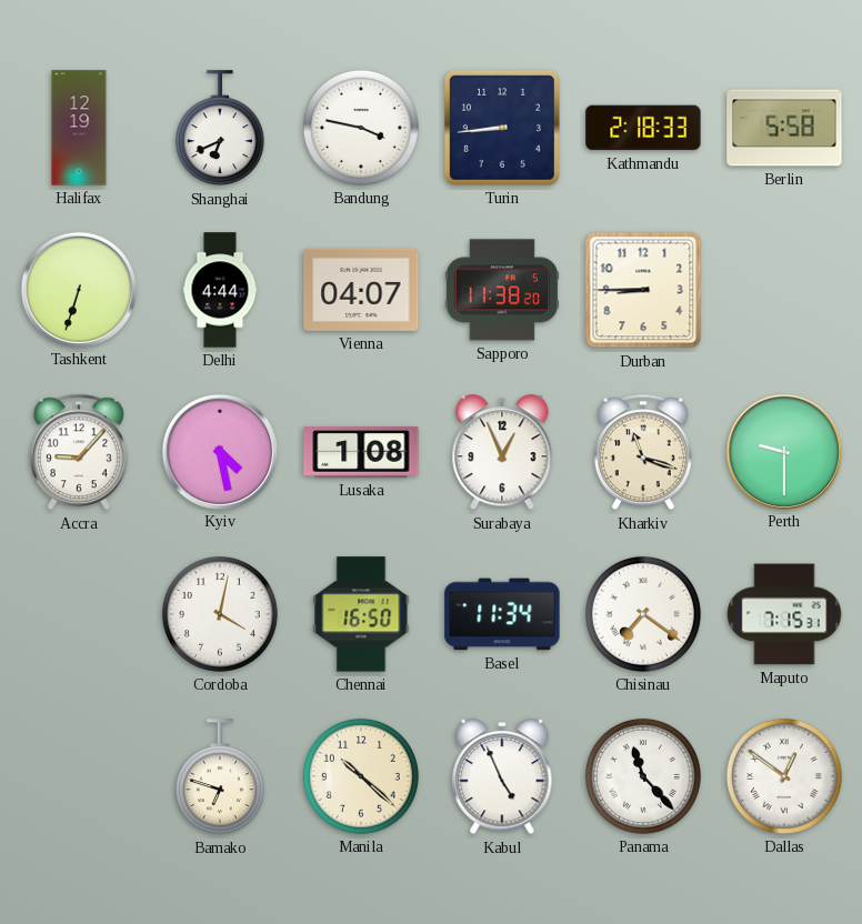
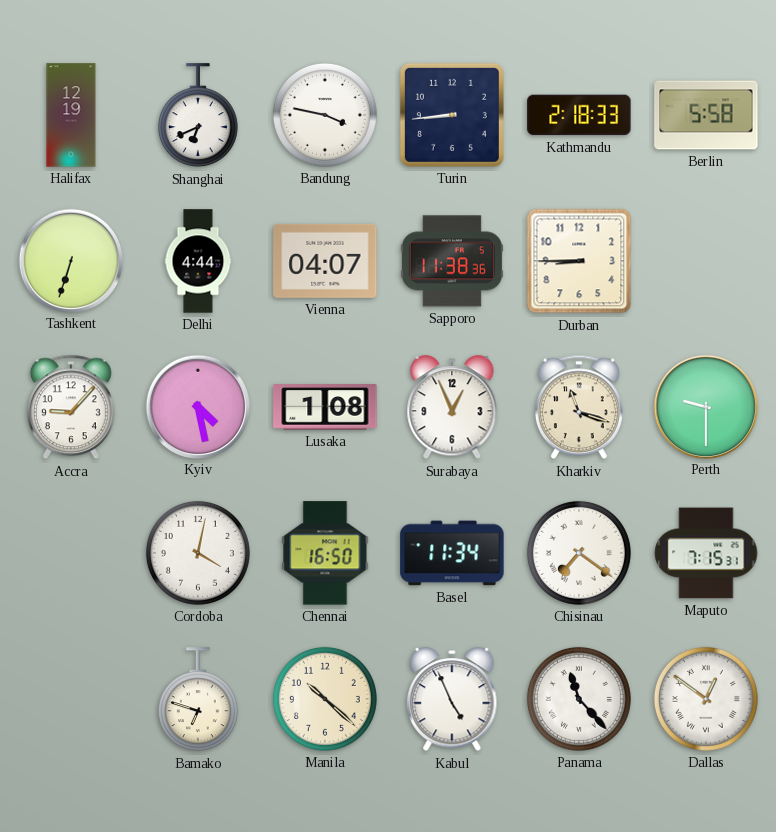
Sapporo: 11:38:20 -> 11:38:36 (452, 261)
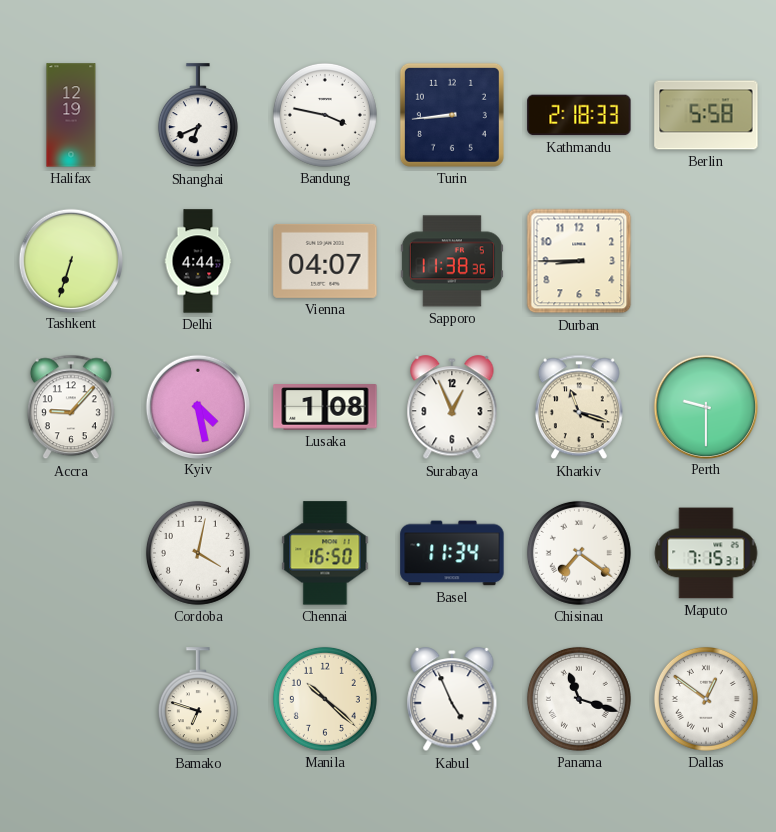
Panama: 11:23 -> 11:18 (579, 699)
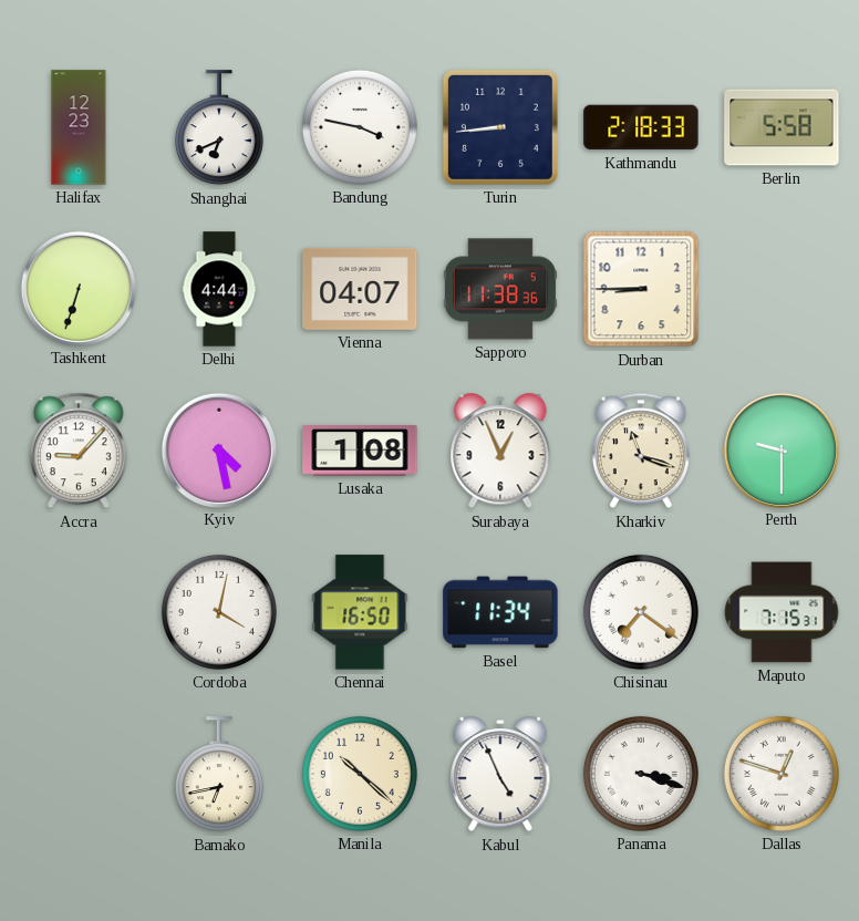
Halifax: 12:19 -> 12:23 (79, 127)
Bamako: 6:48 -> 6:43 (219, 775)
Panama: 11:18 -> 3:18 (641, 774)
Dallas: 12:51 -> 12:48 (782, 774)
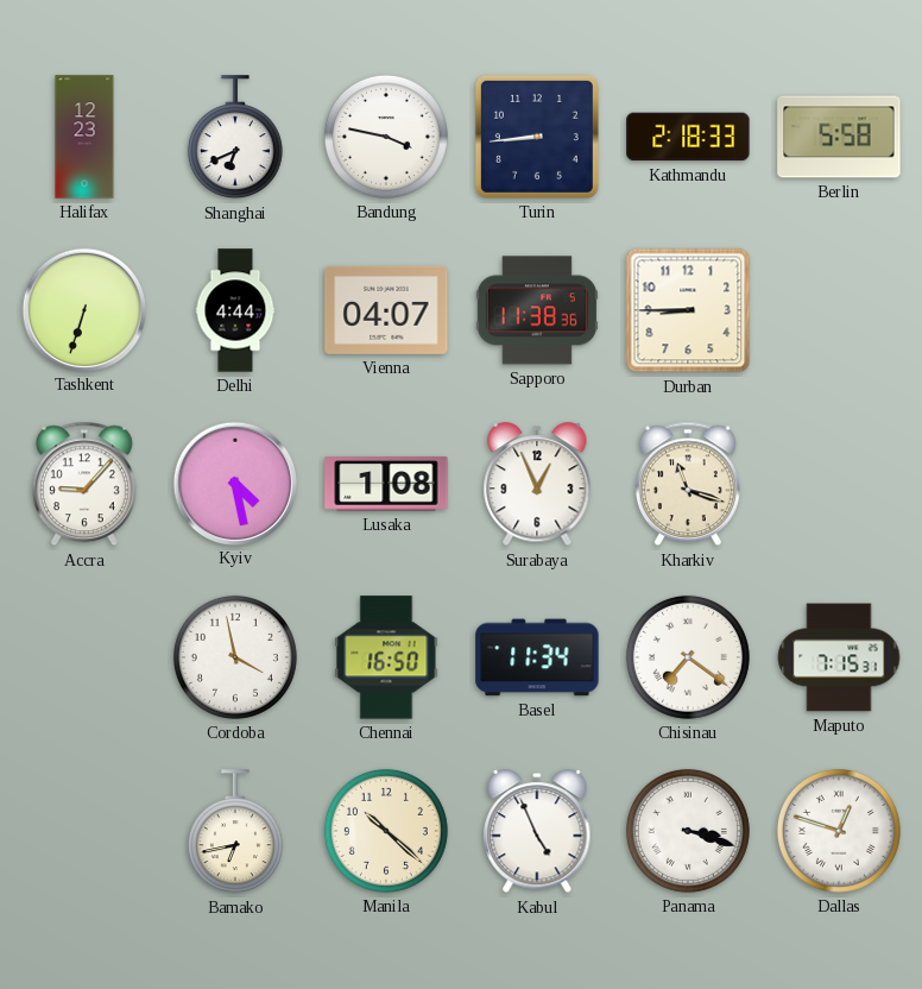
Perth: 9:30 -> none (780, 449)
Cordoba: 4:02 -> 3:58 (235, 657)
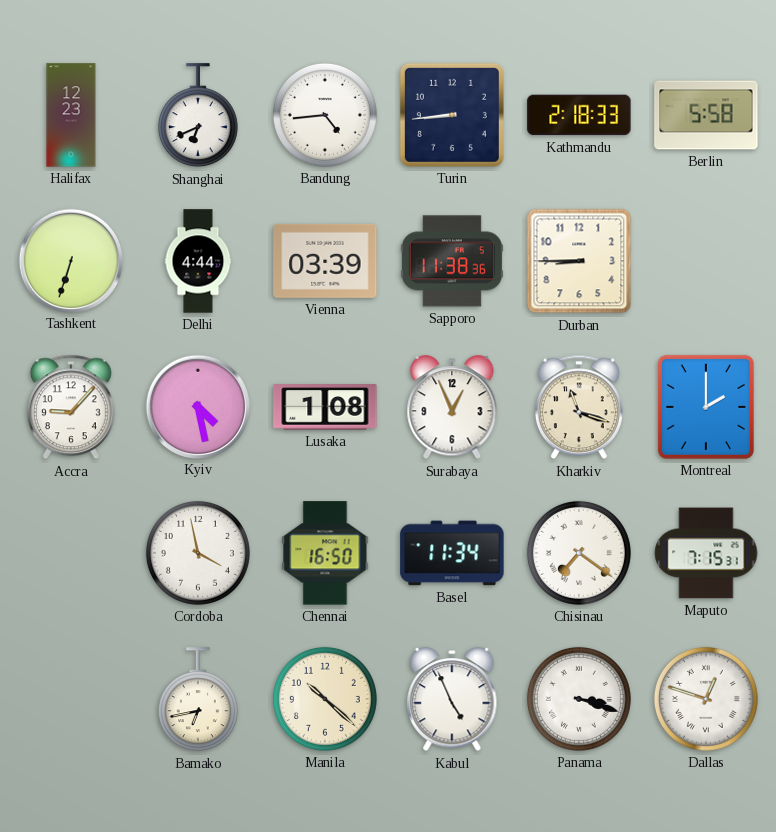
Bandung: 3:47 -> 4:44 (325, 115)
Vienna: 04:07 -> 03:39 (325, 261)
Montreal: none -> 2:00 (706, 407)
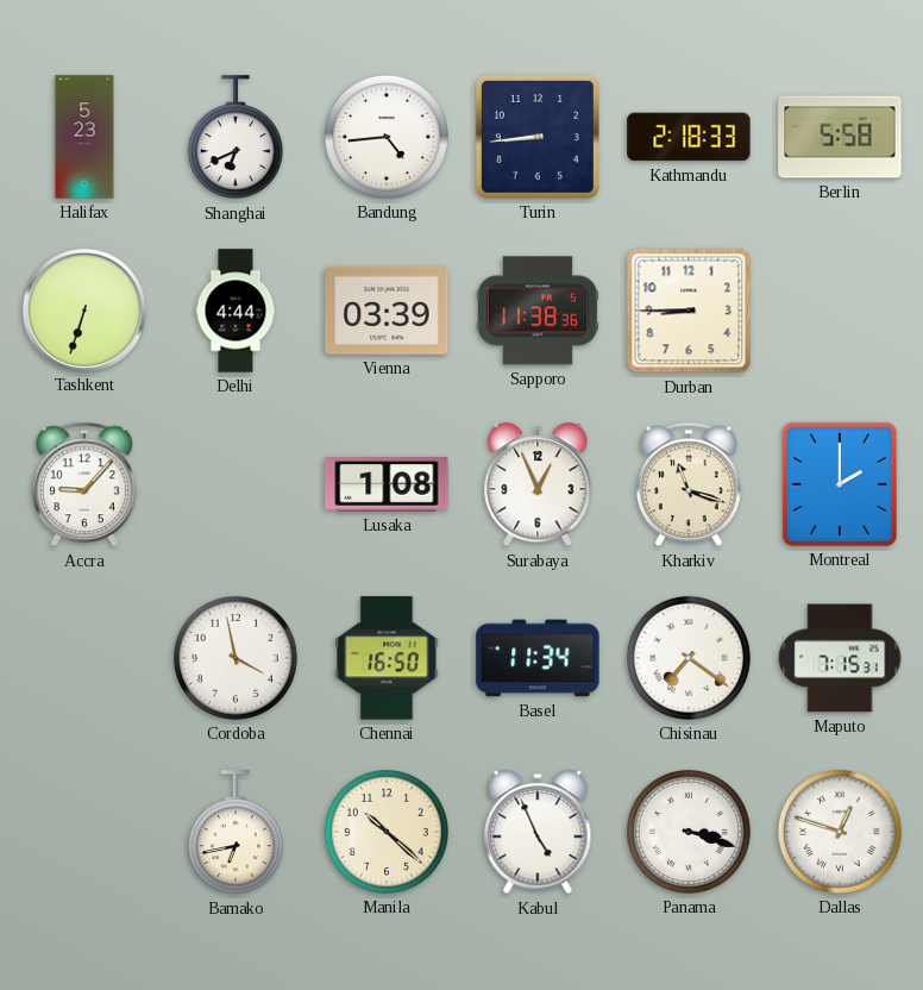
Halifax: 12:23 -> 5:23 (84, 137)
Kyiv: 4:28 -> none (197, 406)
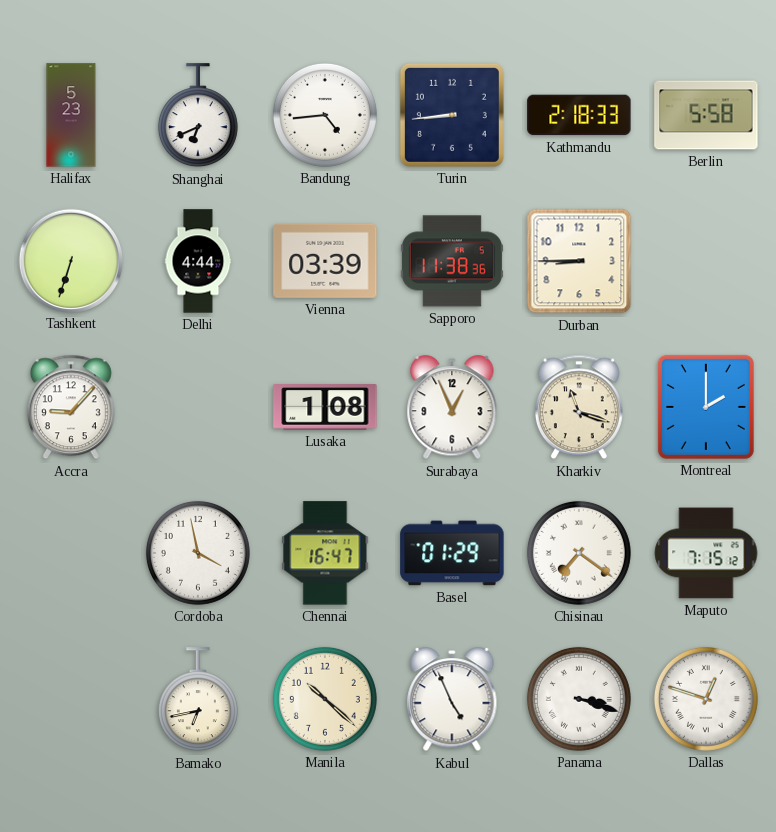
Chennai: 16:50 -> 16:47 (325, 553)
Basel: 11:34 -> 01:29 (452, 553)
Maputo: 7:15:31 -> 7:15:12 (706, 553)
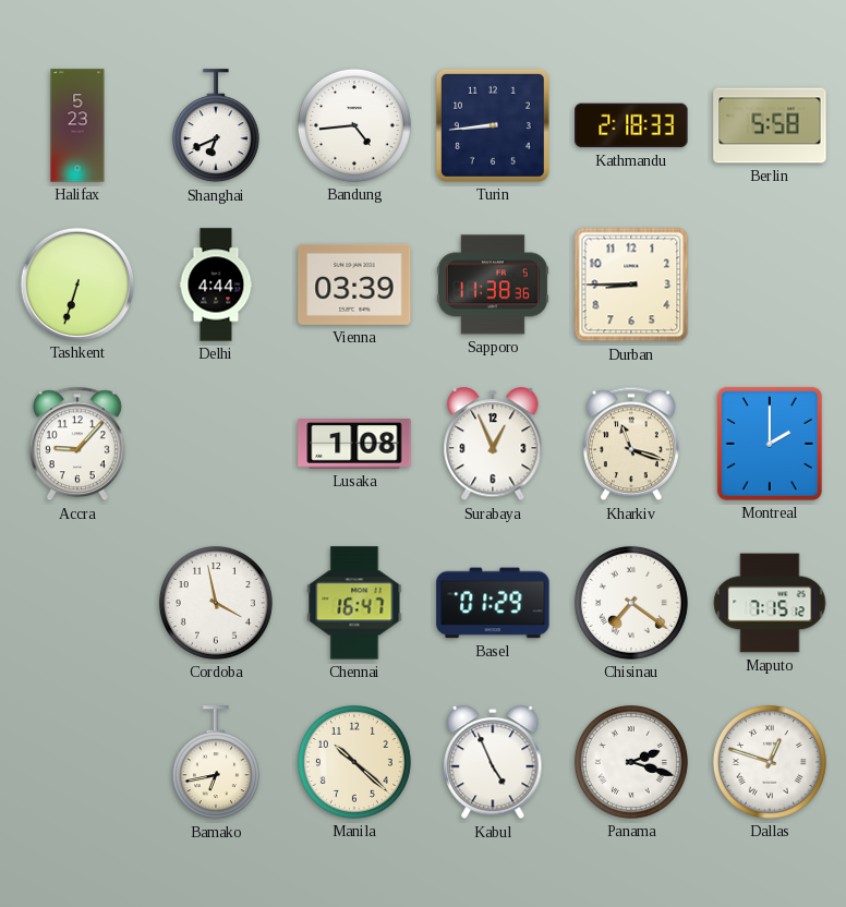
Panama: 3:18 -> 2:18 (631, 762)
